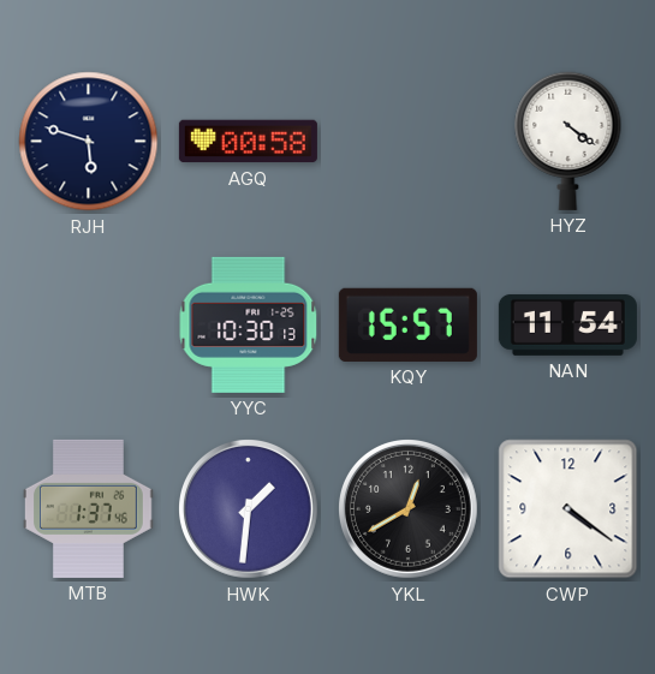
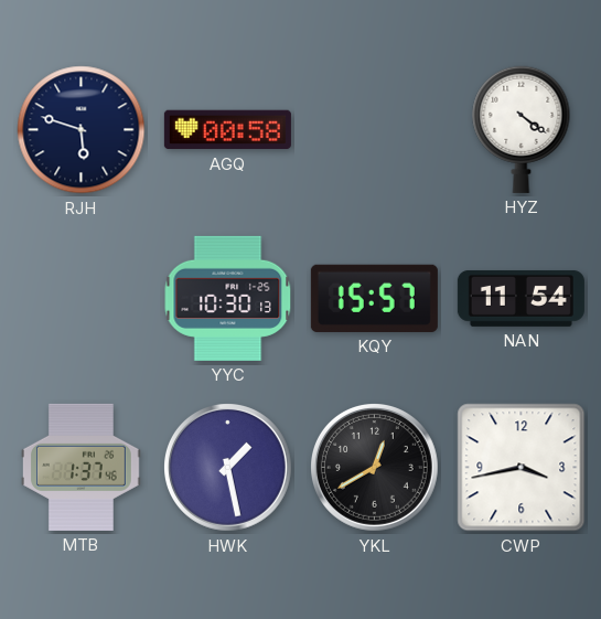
HWK: 1:31 -> 1:28 (228, 468)
CWP: 4:21 -> 3:43 (522, 468)
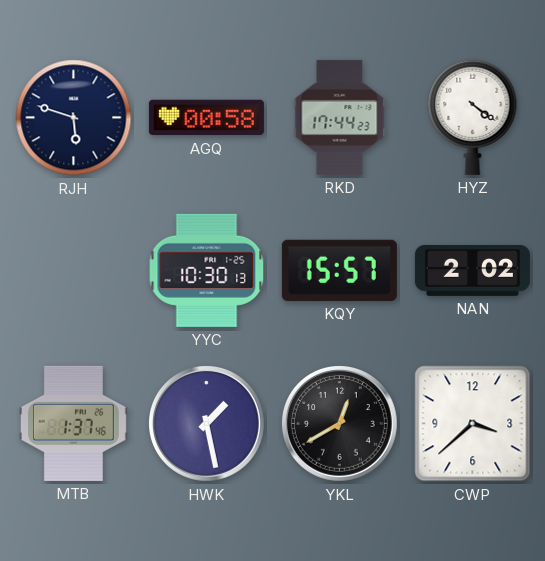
RKD: none -> 17:44 (340, 117)
NAN: 11:54 -> 2:02 (472, 270)
CWP: 3:43 -> 3:38 (473, 424)
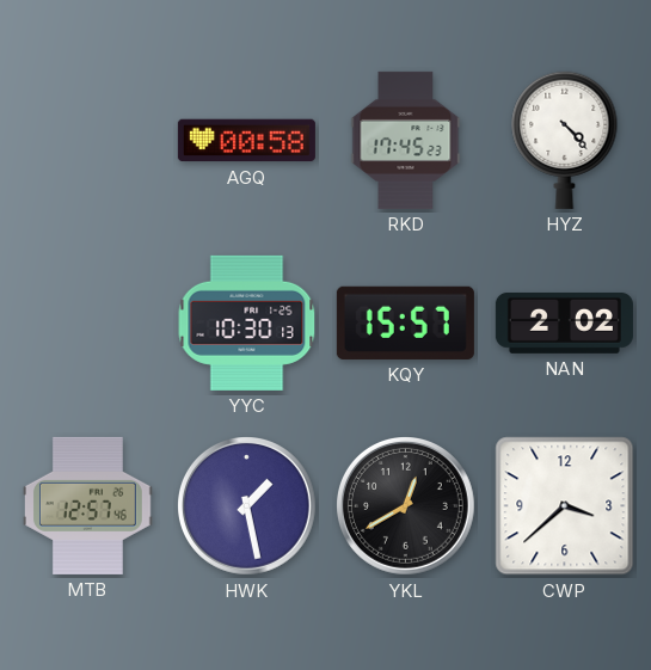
RJH: 5:48 -> none (74, 118)
RKD: 17:44 -> 17:45 (406, 140)
HYZ: 4:21 -> 4:23 (565, 140)
MTB: 1:37 -> 12:57 (87, 505)
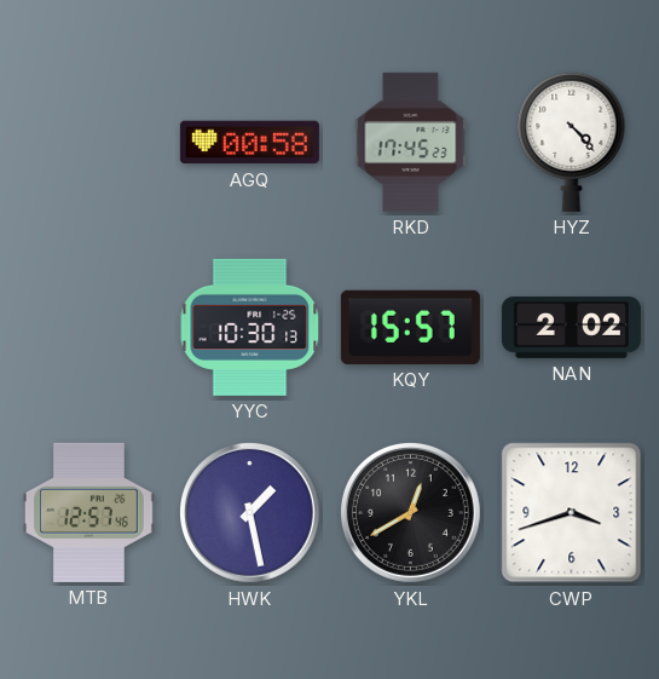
CWP: 3:38 -> 3:42 (572, 513)
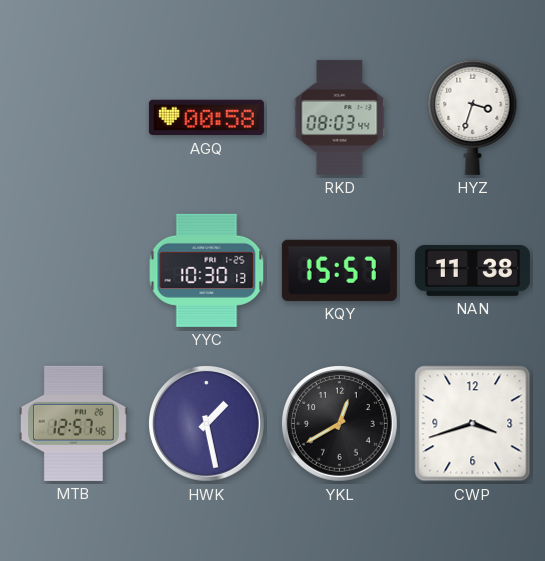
RKD: 17:45 -> 08:03 (340, 117)
HYZ: 4:23 -> 3:33 (473, 117)
NAN: 2:02 -> 11:38 (472, 270)
